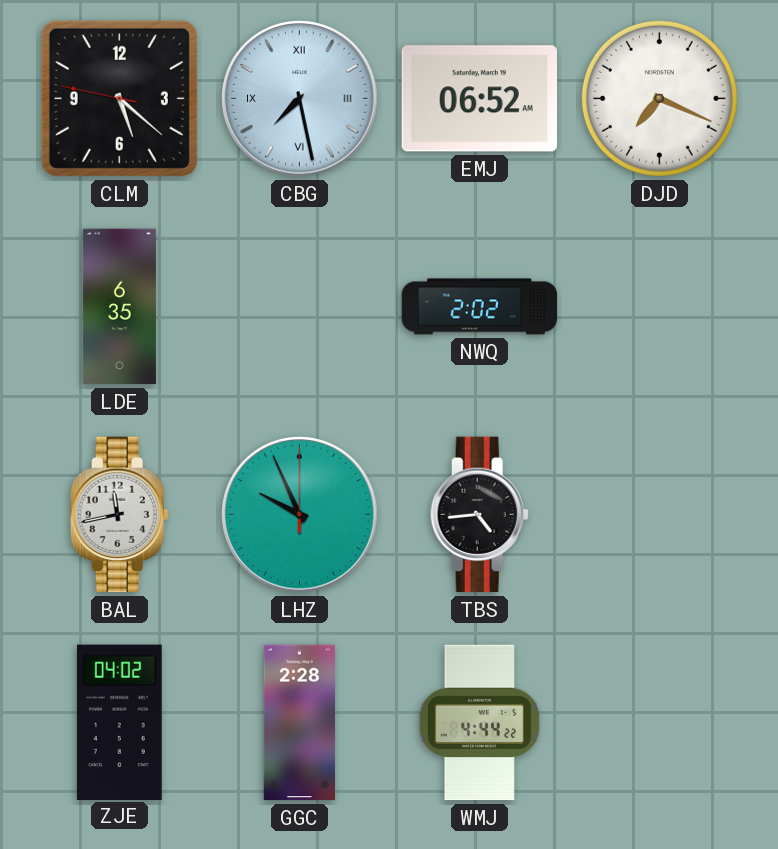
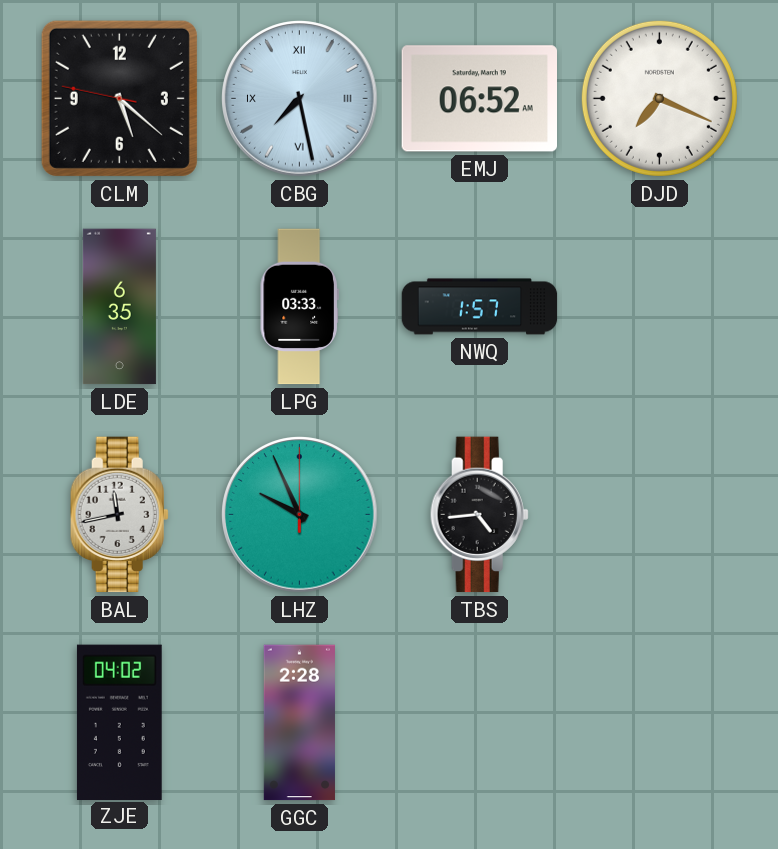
LPG: none -> 03:33 (299, 307)
NWQ: 2:02 -> 1:57 (480, 307)
WMJ: 4:44 -> none (479, 723)
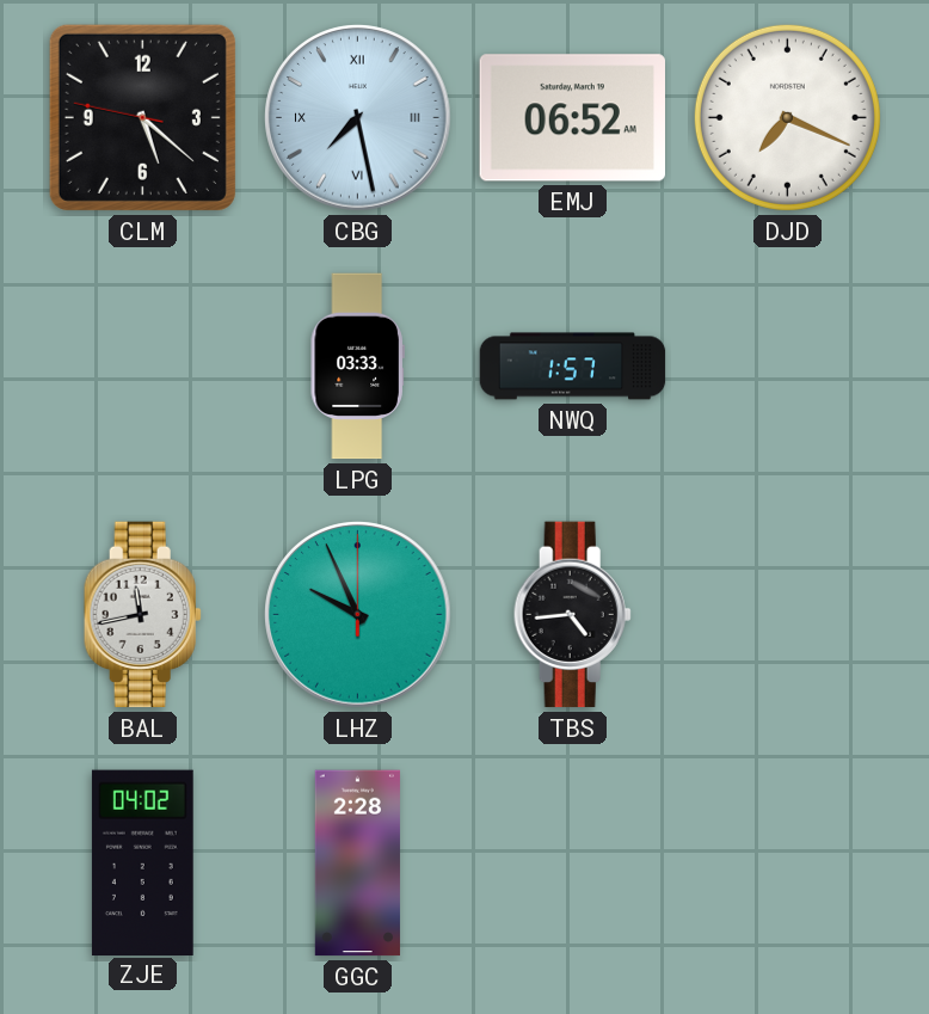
LDE: 6:35 -> none (119, 307)
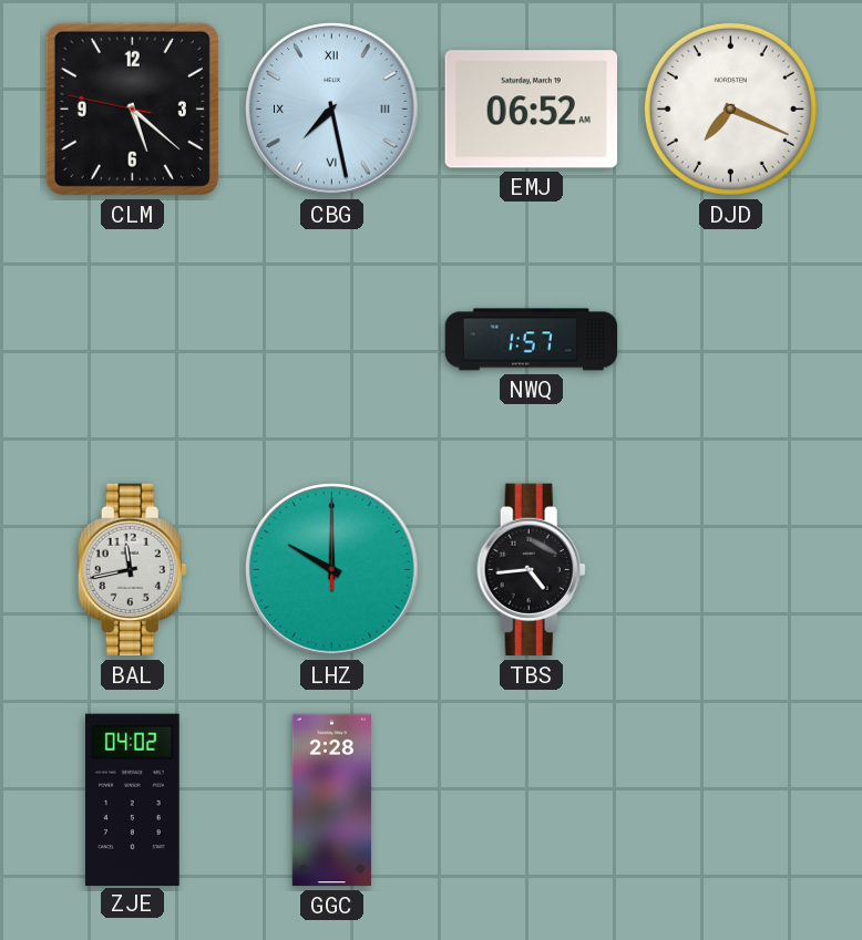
LPG: 03:33 -> none (357, 367)
LHZ: 9:56 -> 10:00 (332, 570)
